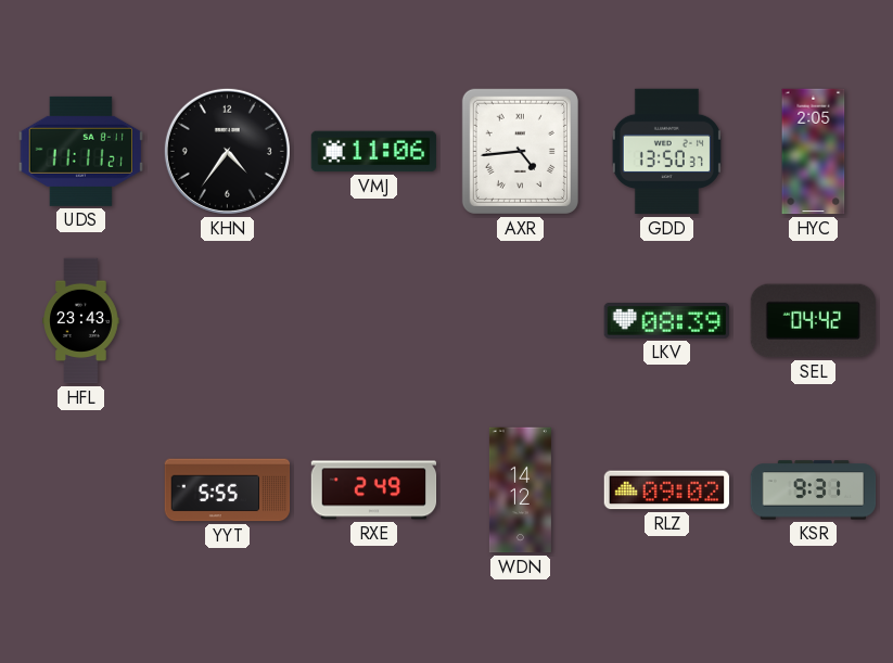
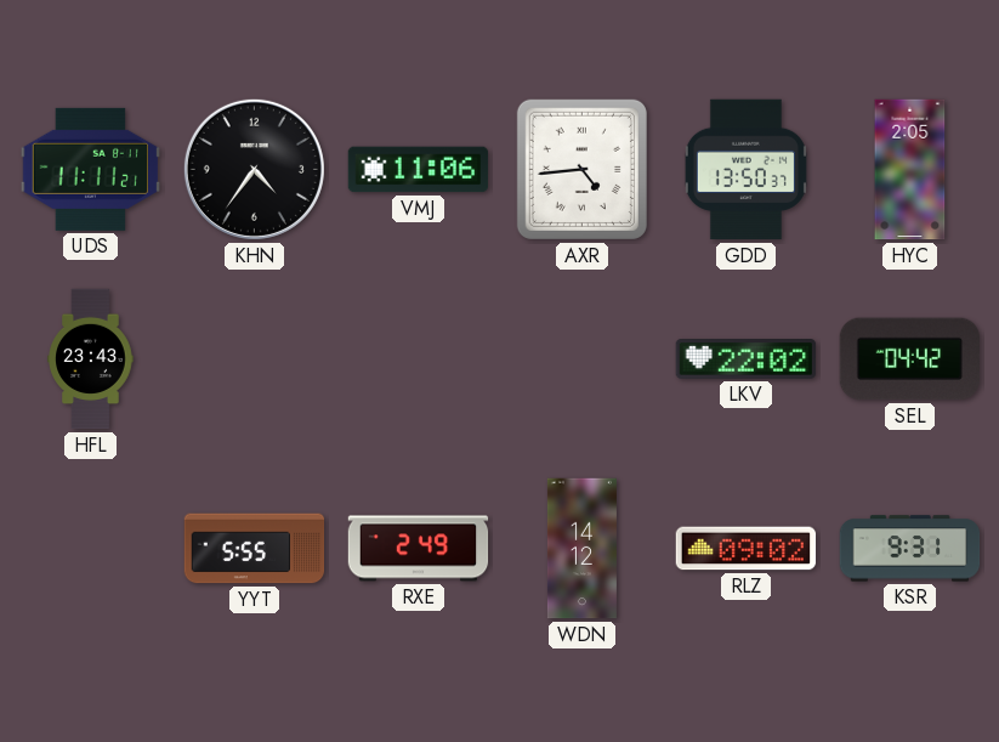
LKV: 08:39 -> 22:02 (747, 359)
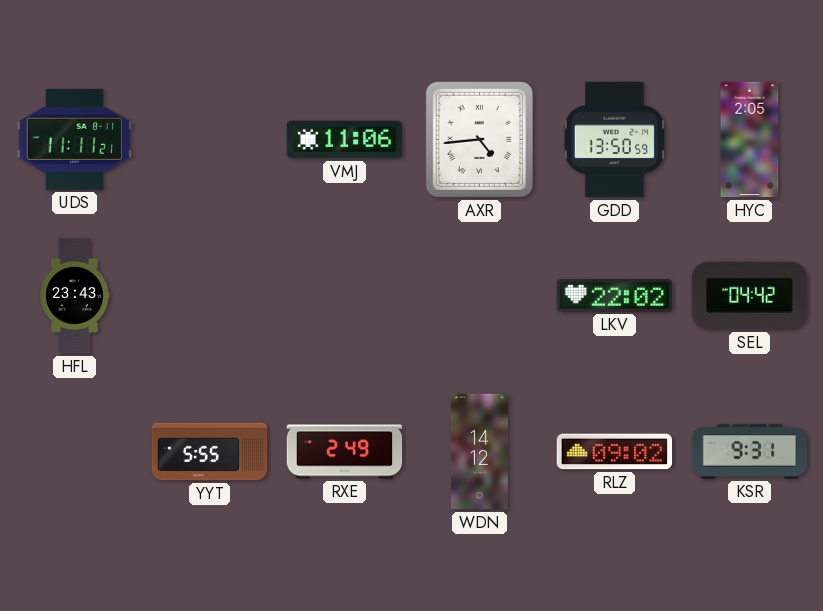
KHN: 4:36 -> none (254, 169)
GDD: 13:50:37 -> 13:50:59 (614, 140)
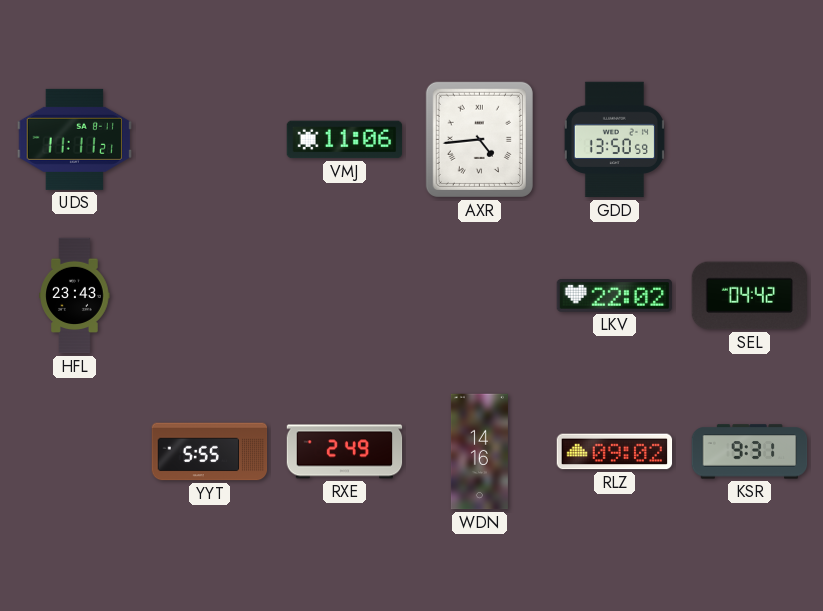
HYC: 2:05 -> none (750, 140)
WDN: 14:12 -> 14:16 (479, 452)
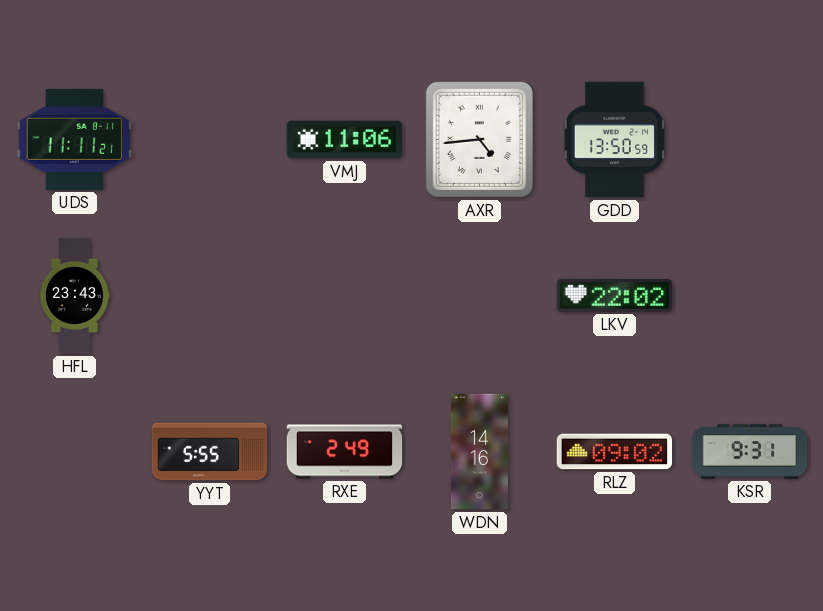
SEL: 04:42 -> none (750, 296)
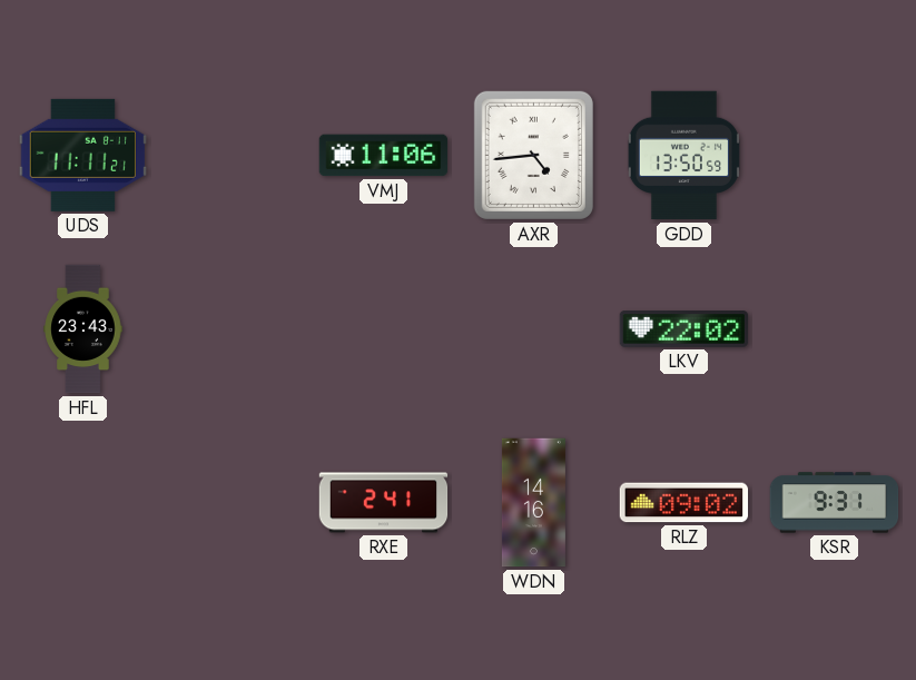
YYT: 5:55 -> none (210, 452)
RXE: 2:49 -> 2:41 (384, 503)
